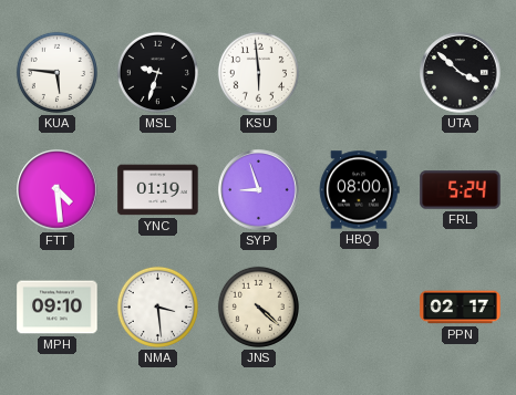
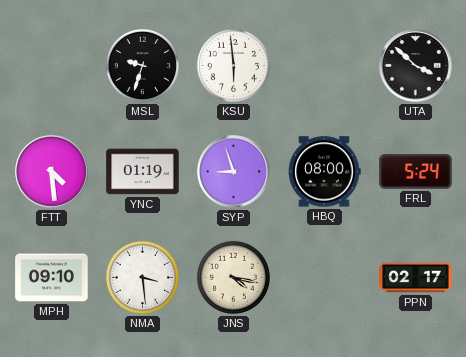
KUA: 5:46 -> none (56, 72)
JNS: 4:22 -> 4:17 (233, 277)
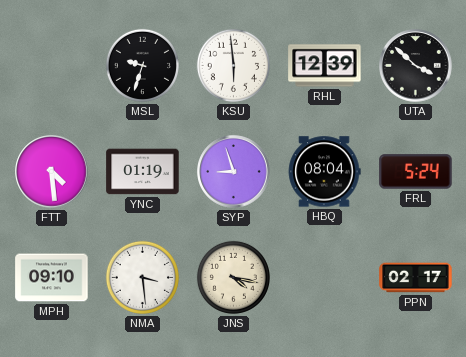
RHL: none -> 12:39 (325, 66)
HBQ: 08:00 -> 08:04 (324, 172)
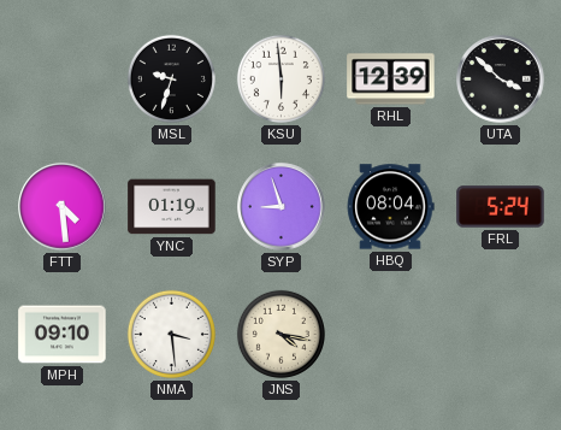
PPN: 02:17 -> none (416, 278)
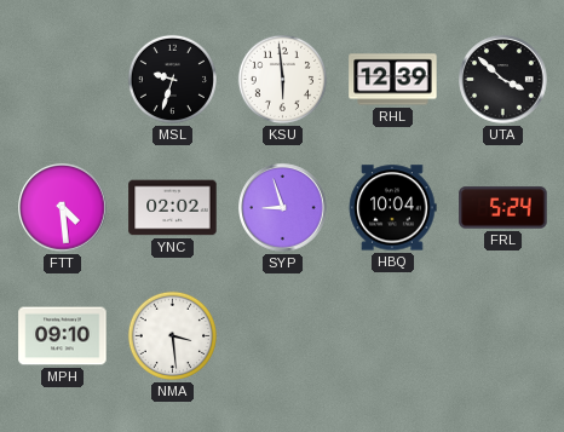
YNC: 01:19 -> 02:02 (173, 208)
HBQ: 08:04 -> 10:04 (392, 208)
JNS: 4:17 -> none (280, 334)
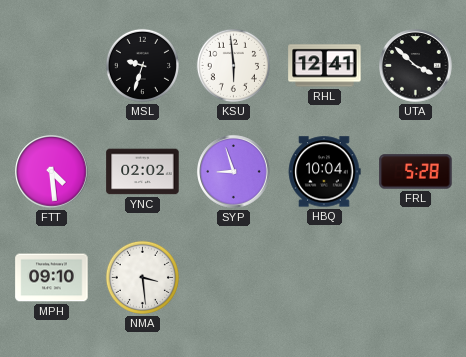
RHL: 12:39 -> 12:41 (325, 66)
FRL: 5:24 -> 5:28 (416, 172)
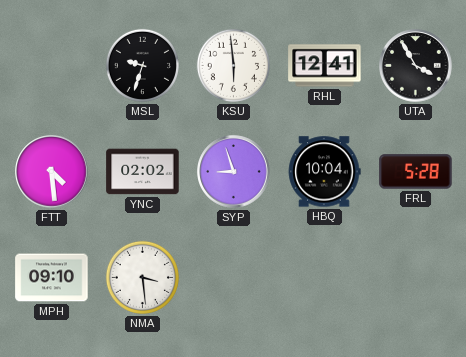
UTA: 3:52 -> 3:55 (416, 66)
